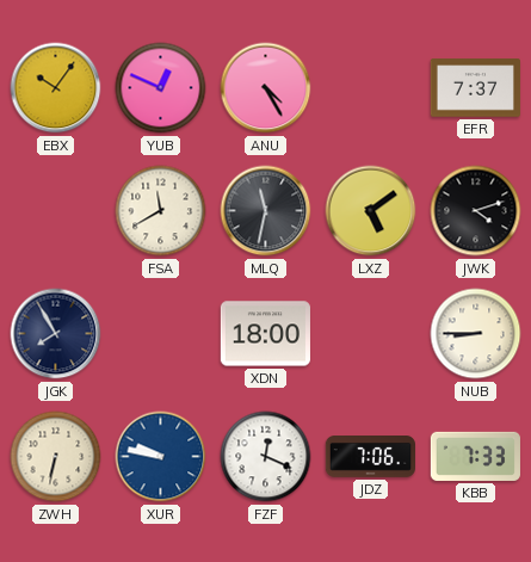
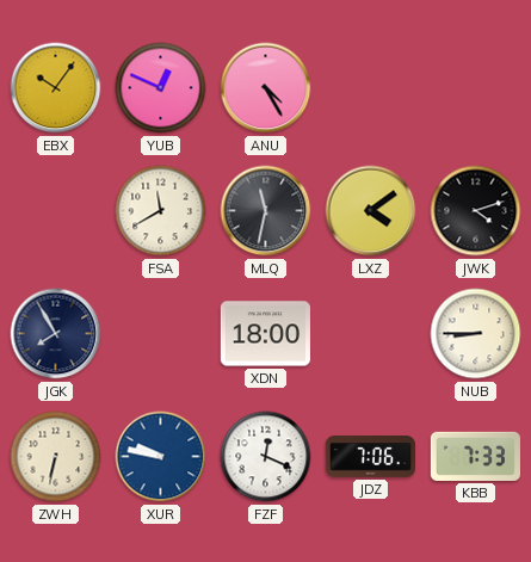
EFR: 7:37 -> none (475, 88)
LXZ: 5:09 -> 4:09 (371, 211)
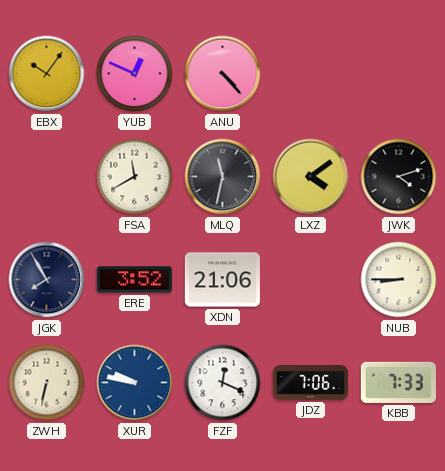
ANU: 4:25 -> 4:23 (223, 74)
ERE: none -> 3:52 (134, 280)
XDN: 18:00 -> 21:06 (222, 280)
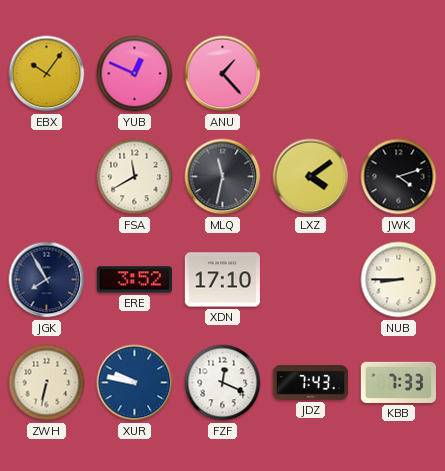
ANU: 4:23 -> 1:23 (223, 74)
XDN: 21:06 -> 17:10 (222, 280)
JDZ: 7:06 -> 7:43 (310, 383)
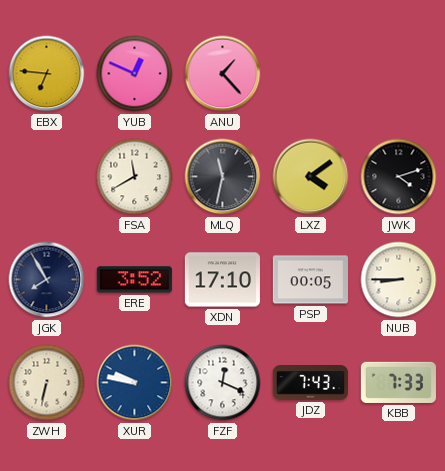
EBX: 10:06 -> 6:46 (47, 74)
PSP: none -> 00:05 (310, 280)
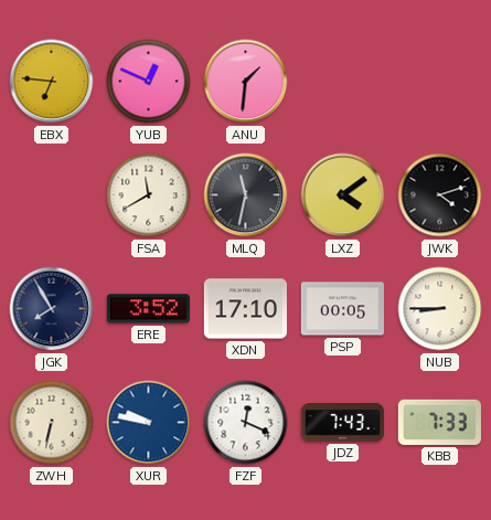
ANU: 1:23 -> 1:31 (246, 82)
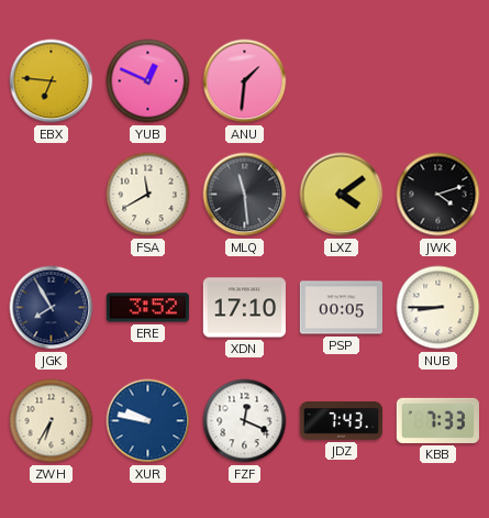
MLQ: 11:32 -> 11:29 (245, 195)
ZWH: 6:32 -> 6:35 (52, 421)
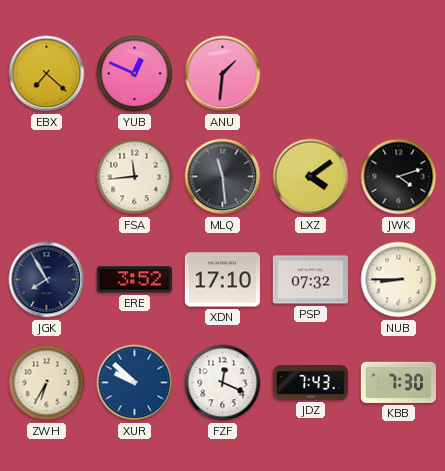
EBX: 6:46 -> 7:22 (47, 74)
FSA: 11:40 -> 11:44 (135, 177)
PSP: 00:05 -> 07:32 (310, 280)
XUR: 9:47 -> 9:52 (135, 383)
KBB: 7:33 -> 7:30 (398, 382)
